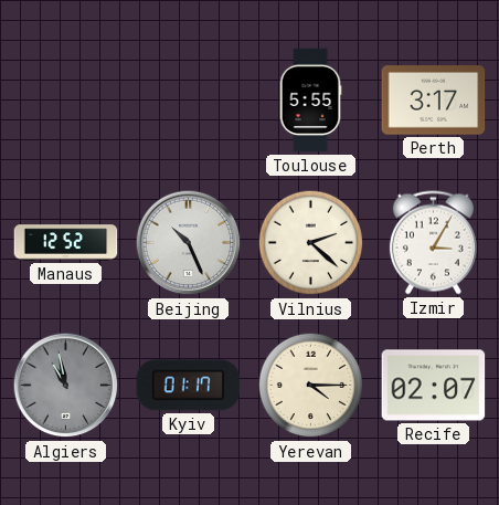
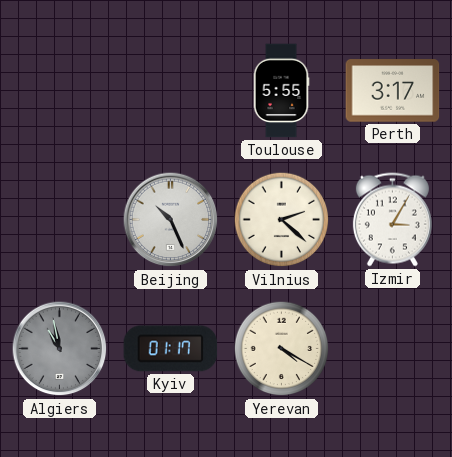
Manaus: 12:52 -> none (66, 243)
Yerevan: 4:15 -> 4:20 (282, 349)
Recife: 02:07 -> none (434, 386)
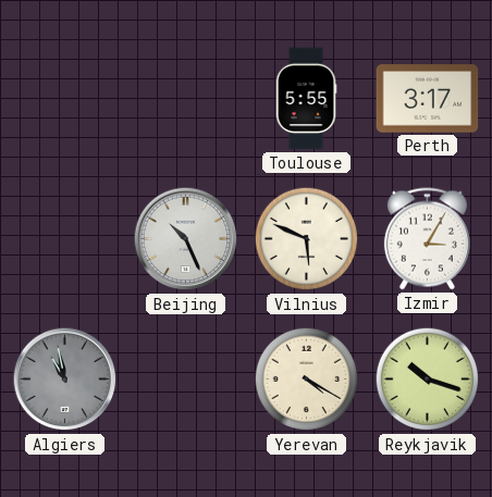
Vilnius: 2:22 -> 5:49 (307, 239)
Kyiv: 01:17 -> none (171, 349)
Reykjavik: none -> 10:18 (428, 380)
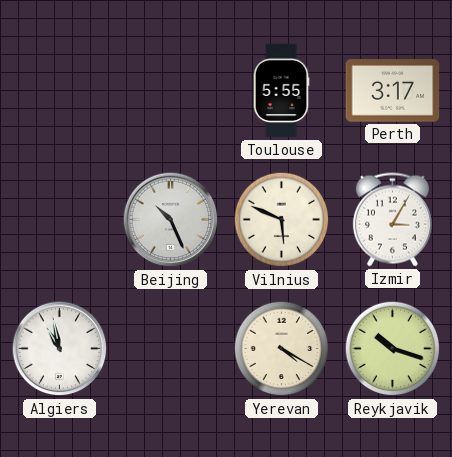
Algiers dial: grey -> white (60, 349)
